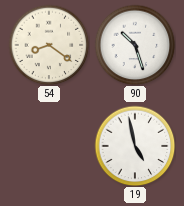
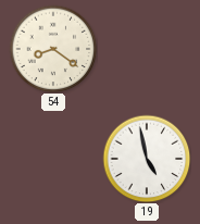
90: 10:27 -> none (135, 45)
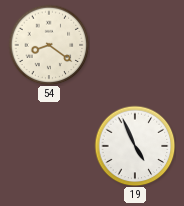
19: 4:58 -> 4:56 (135, 146)
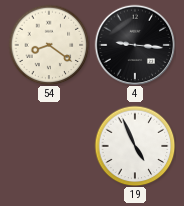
4: none -> 9:16 (135, 45)
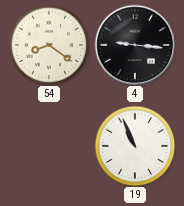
19: 4:56 -> 10:56 (135, 146)
